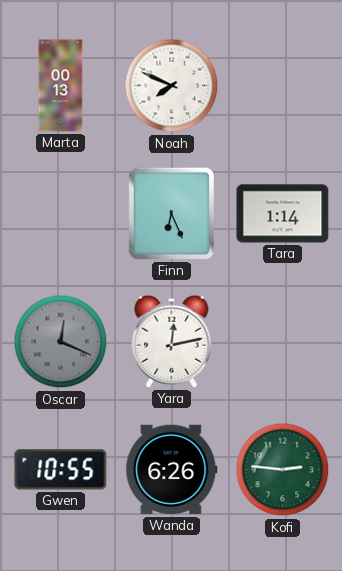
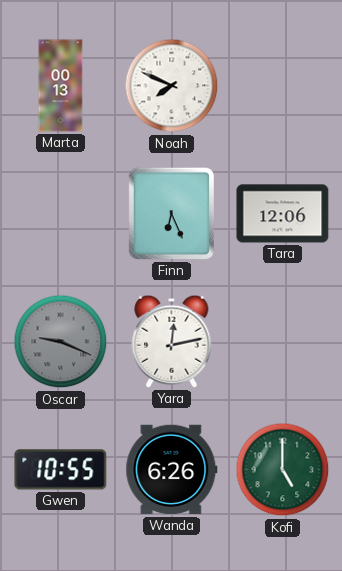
Tara: 1:14 -> 12:06 (283, 214)
Oscar: 12:19 -> 9:19 (61, 342)
Kofi: 2:46 -> 5:00 (283, 470)
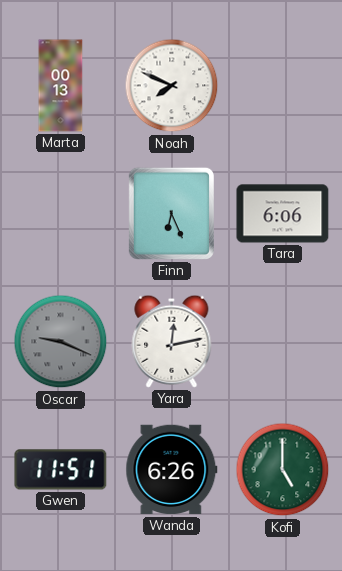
Tara: 12:06 -> 6:06 (283, 214)
Gwen: 10:55 -> 11:51 (61, 470)
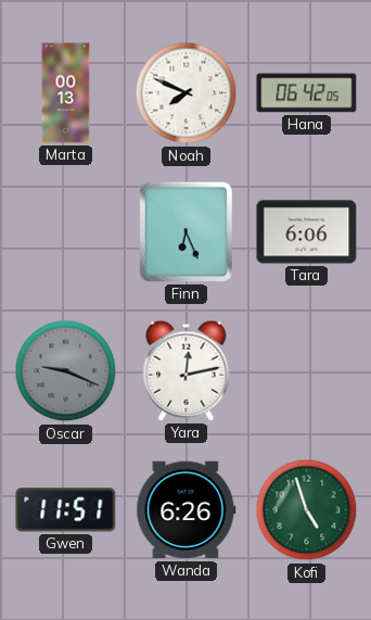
Hana: none -> 06:42 (307, 93)
Kofi: 5:00 -> 4:57 (307, 510)
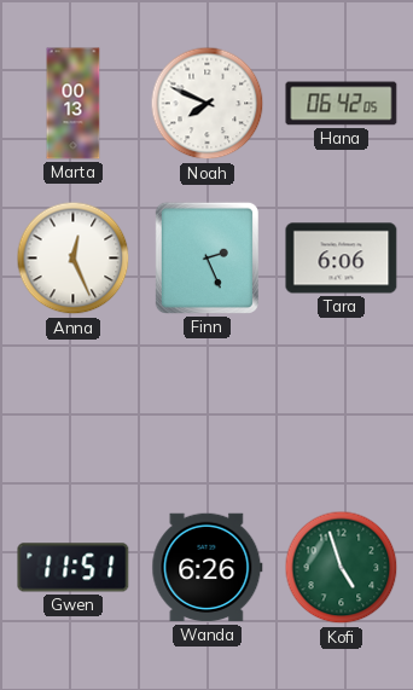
Anna: none -> 12:26 (74, 259)
Finn: 6:26 -> 2:26 (206, 257)
Oscar: 9:19 -> none (66, 371)
Yara: 12:13 -> none (187, 370)
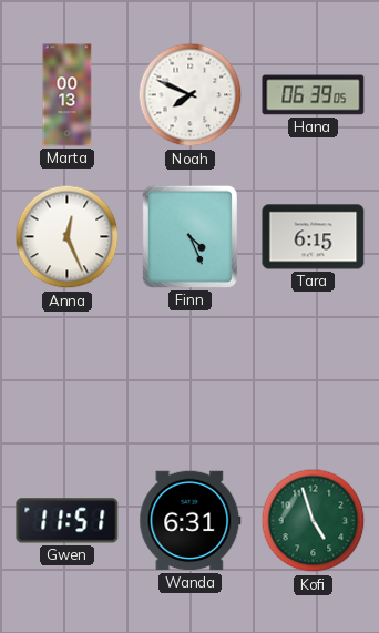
Hana: 06:42 -> 06:39 (314, 95)
Finn: 2:26 -> 4:26 (189, 236)
Tara: 6:06 -> 6:15 (314, 237)
Wanda: 6:26 -> 6:31 (191, 521)
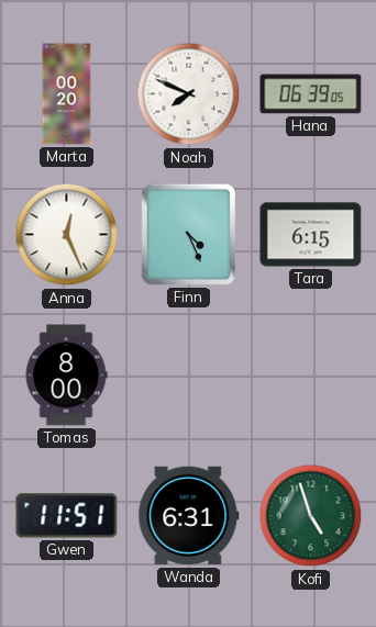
Marta: 00:13 -> 00:20 (67, 94)
Tomas: none -> 8:00 (66, 376)
